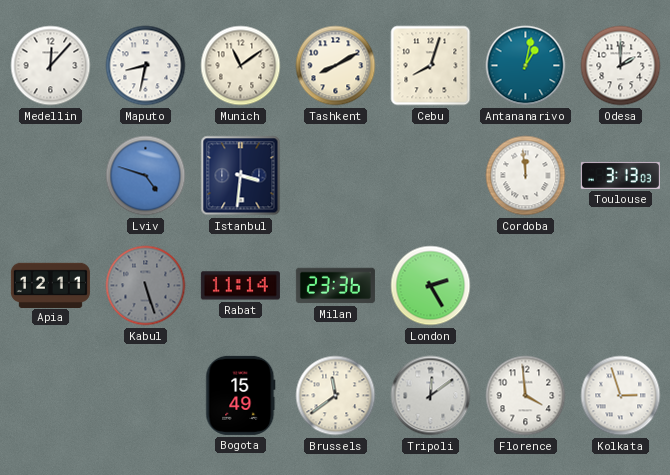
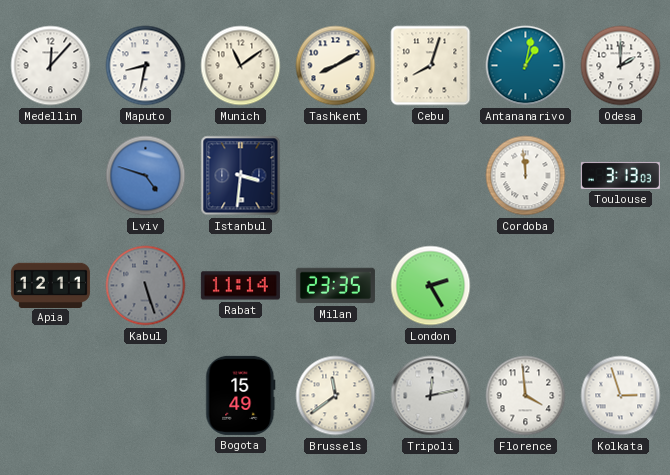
Milan: 23:36 -> 23:35 (335, 286)
Tripoli: 12:09 -> 12:13 (431, 396)
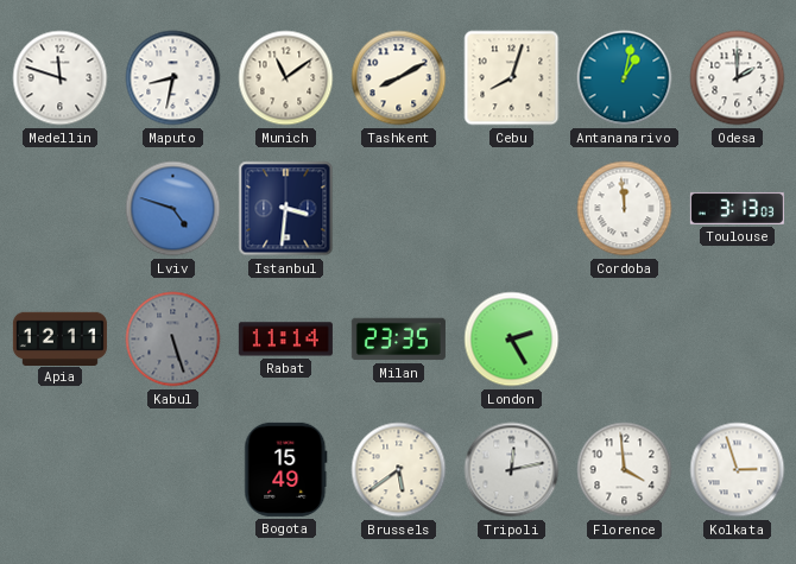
Medellin: 12:07 -> 11:48 (61, 78)
Brussels: 11:39 -> 5:39 (399, 470)
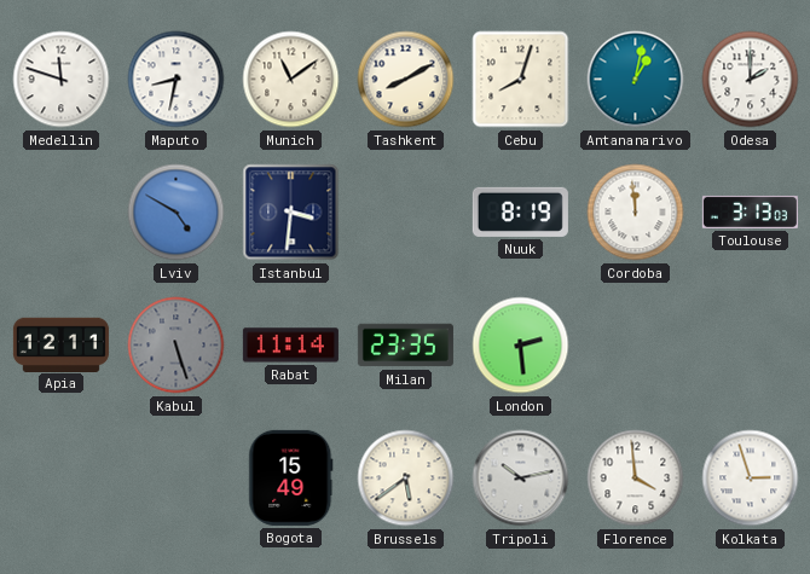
Lviv: 4:48 -> 4:50 (177, 213)
Nuuk: none -> 8:19 (520, 211)
London: 2:25 -> 2:29 (521, 346)
Tripoli: 12:13 -> 10:13 (521, 479)
